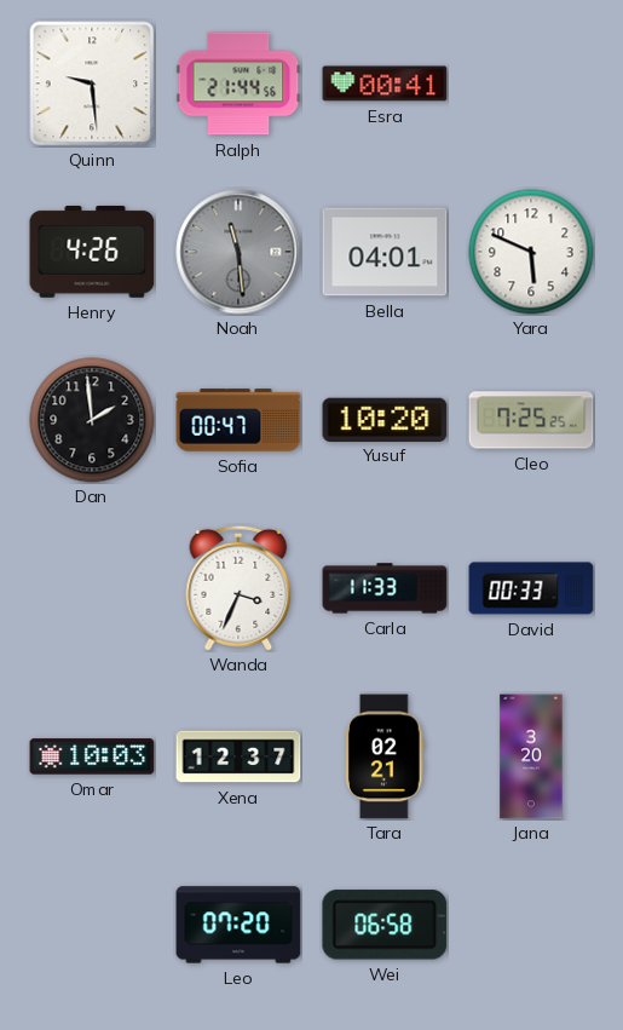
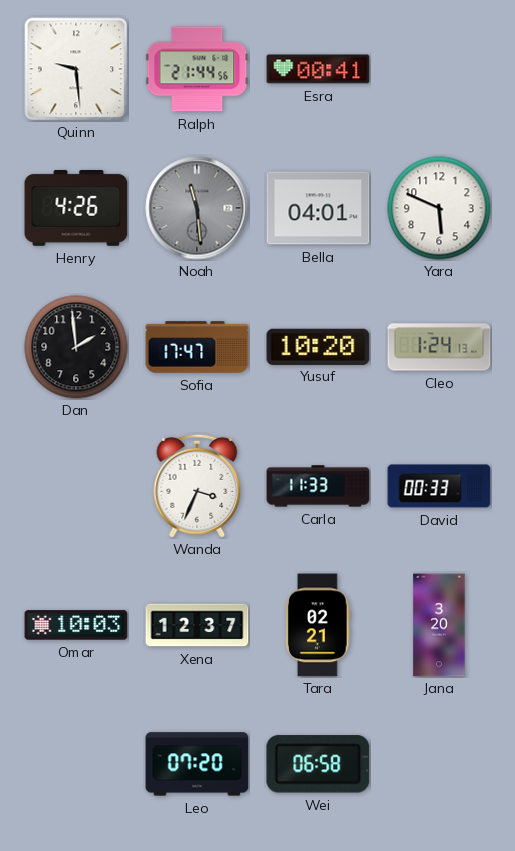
Sofia: 00:47 -> 17:47 (197, 347)
Cleo: 7:25 -> 1:24 (439, 347)
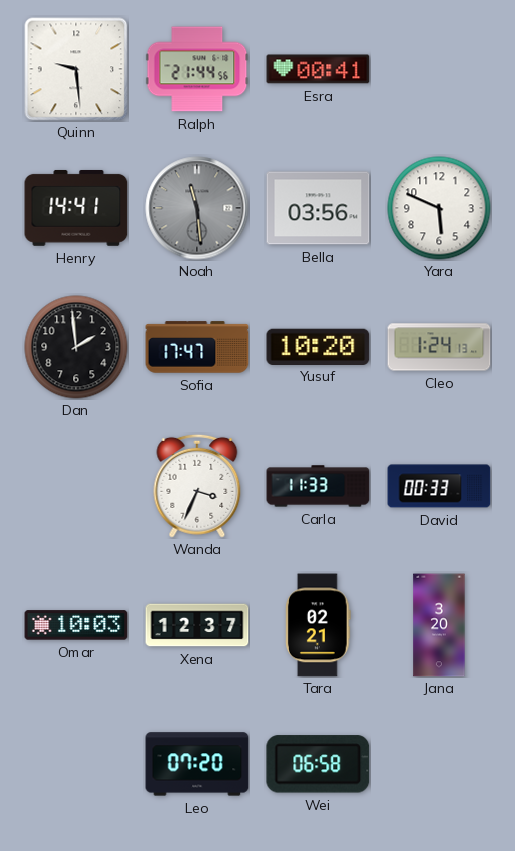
Henry: 4:26 -> 14:41 (76, 208)
Bella: 04:01 -> 03:56 (318, 208)
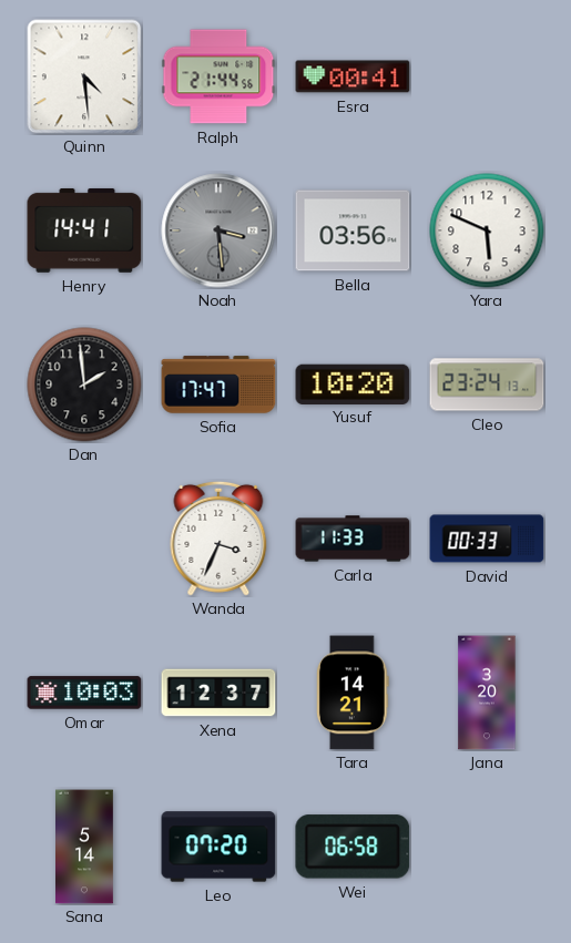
Quinn: 9:29 -> 4:29 (84, 76)
Noah: 11:29 -> 3:29 (218, 230)
Cleo: 1:24 -> 23:24 (487, 385)
Tara: 02:21 -> 14:21 (354, 693)
Sana: none -> 5:14 (85, 847)
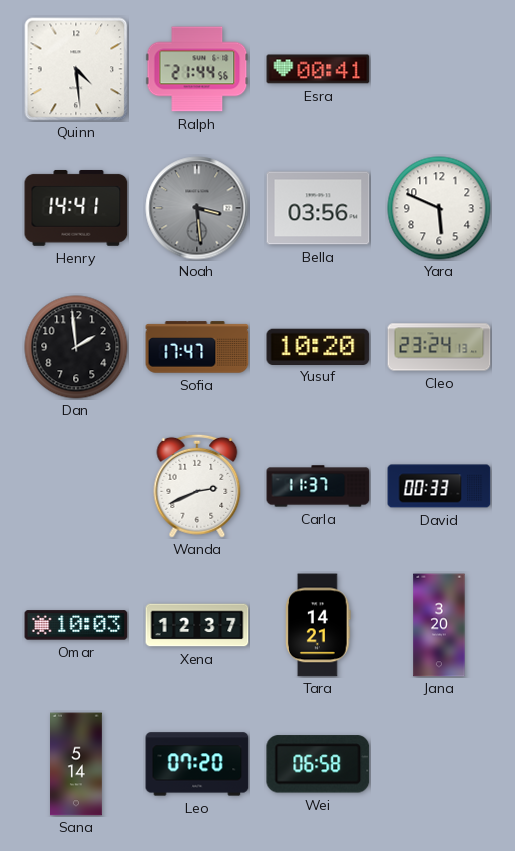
Wanda: 3:34 -> 2:41 (197, 486)
Carla: 11:33 -> 11:37 (318, 486)
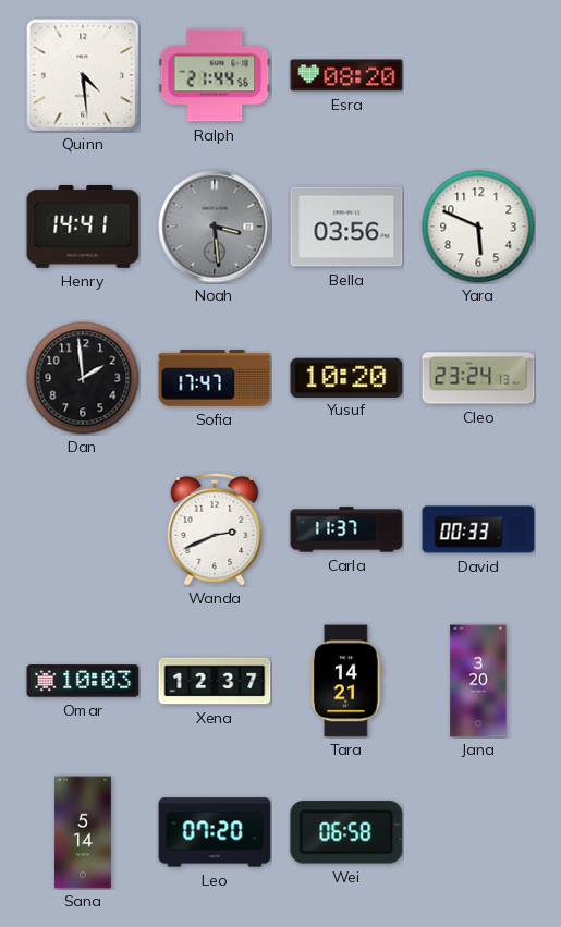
Esra: 00:41 -> 08:20 (346, 75)
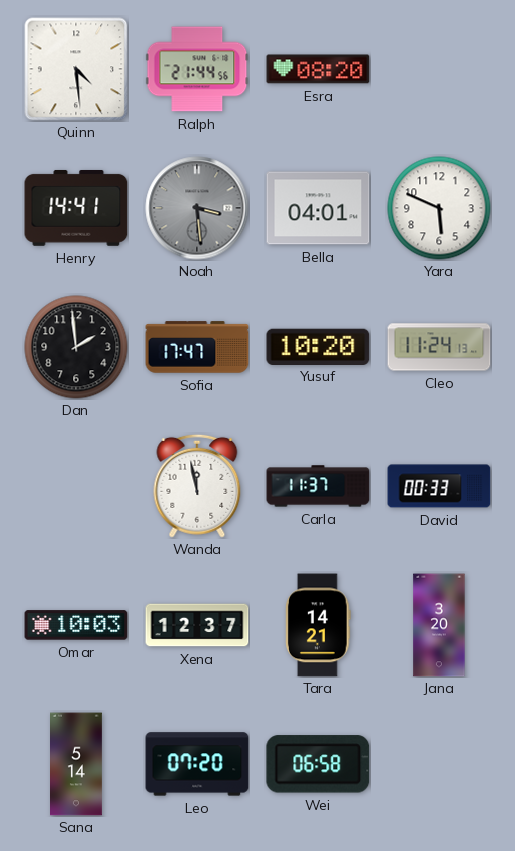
Bella: 03:56 -> 04:01 (318, 208)
Cleo: 23:24 -> 11:24 (439, 347)
Wanda: 2:41 -> 11:58 (197, 486)
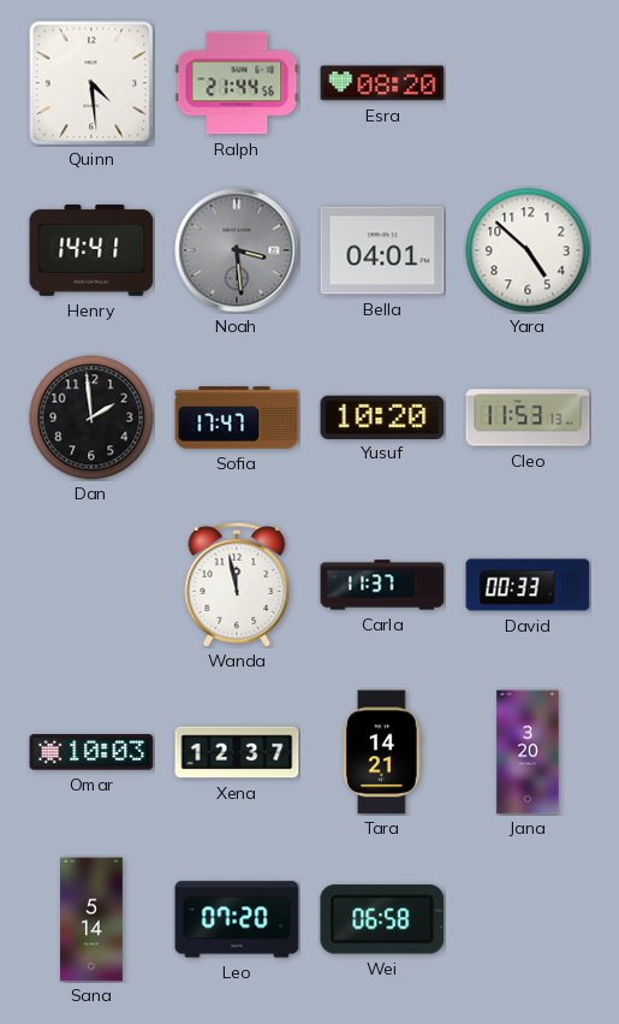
Yara: 5:49 -> 4:52 (528, 250)
Cleo: 11:24 -> 11:53 (528, 418)
